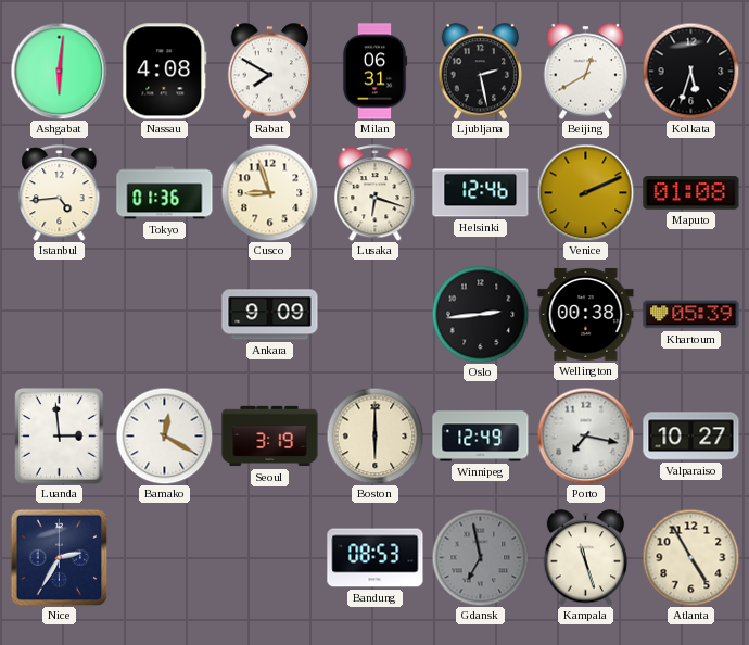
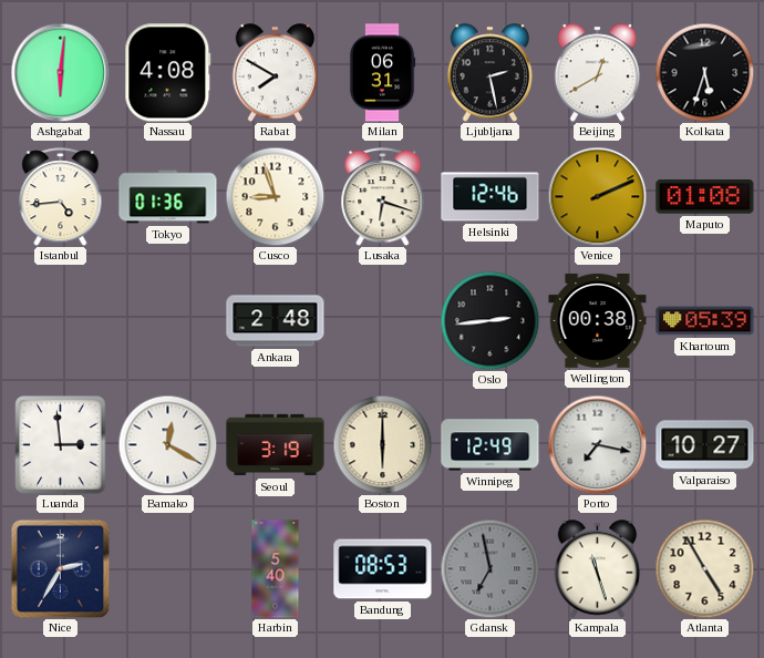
Ankara: 9:09 -> 2:48 (276, 321)
Harbin: none -> 5:40 (276, 569)
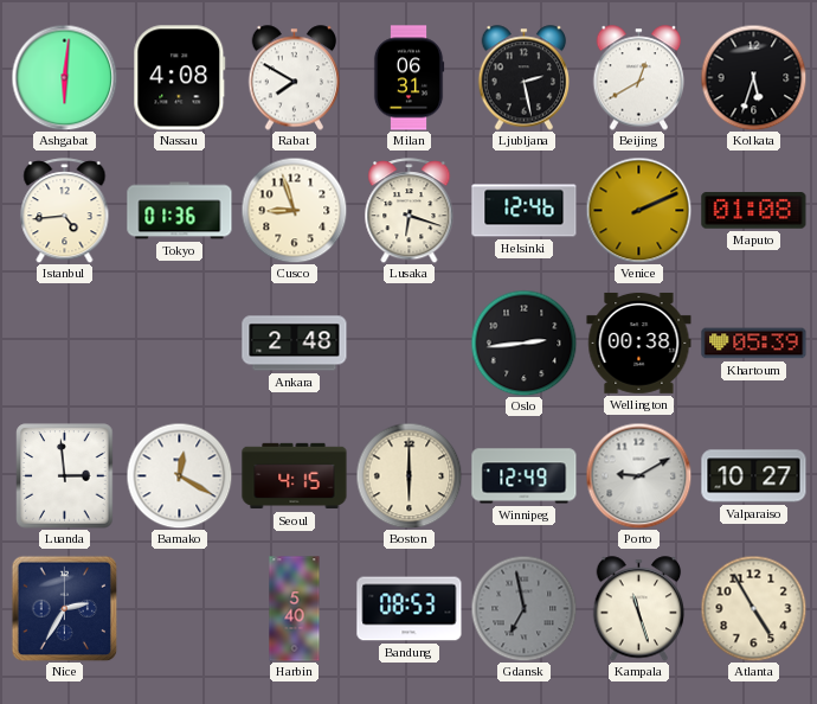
Seoul: 3:19 -> 4:15 (295, 476)
Porto: 7:17 -> 9:10 (638, 475)
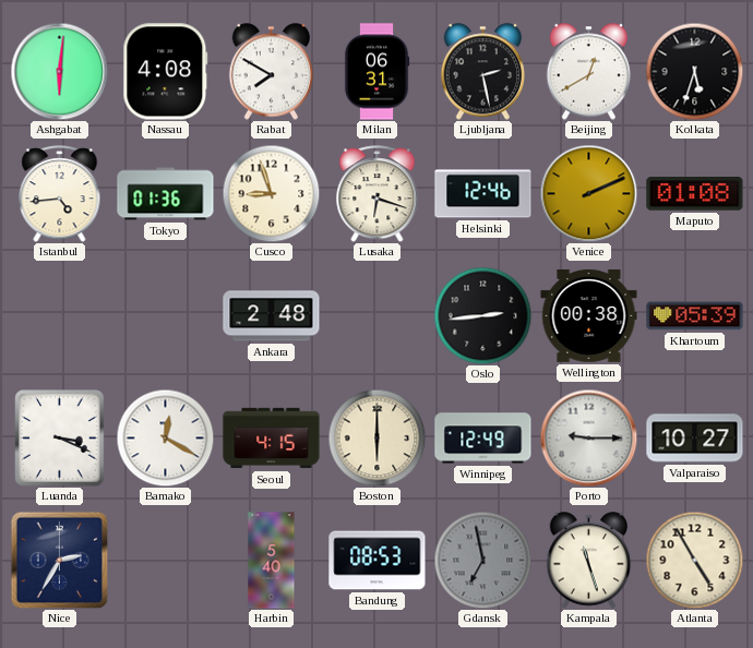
Luanda: 2:59 -> 3:19 (60, 439)
Porto: 9:10 -> 9:15 (588, 437)
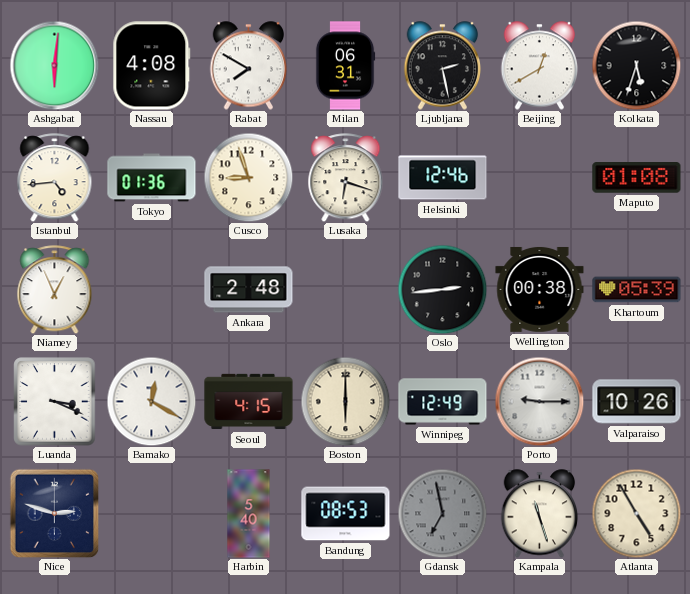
Venice: 2:11 -> none (588, 193)
Niamey: none -> 12:56 (55, 290)
Valparaiso: 10:27 -> 10:26 (637, 402)
Nice: 2:35 -> 2:48 (54, 513)
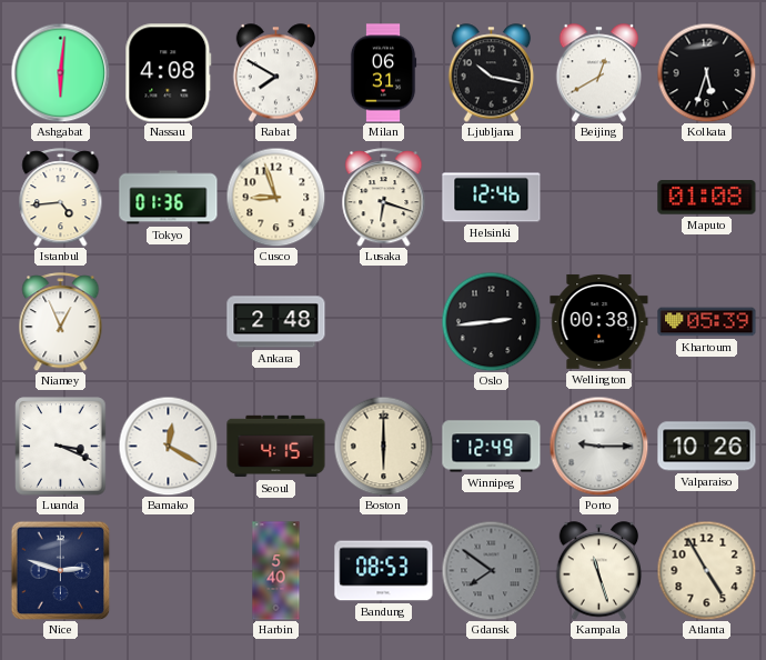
Ljubljana: 2:28 -> 10:17 (492, 73)
Gdansk: 6:58 -> 7:51 (491, 570)
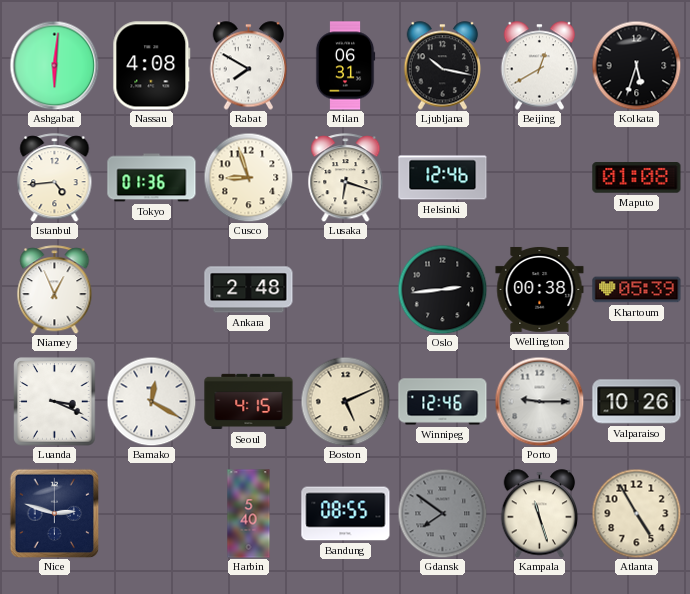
Boston: 6:00 -> 5:11 (345, 401)
Winnipeg: 12:49 -> 12:46 (443, 402)
Bandung: 08:53 -> 08:55 (346, 514)
